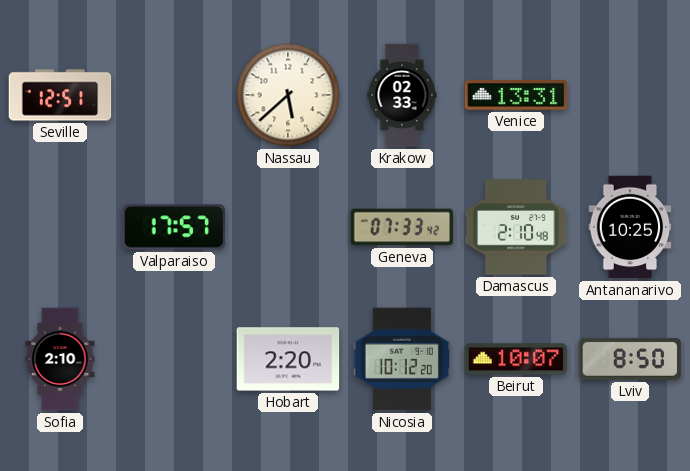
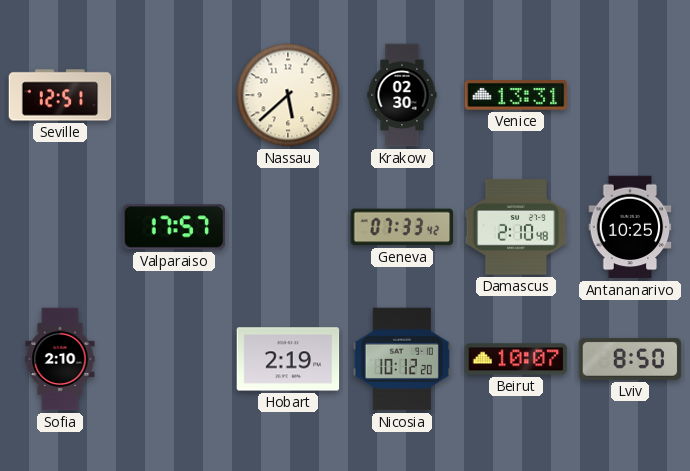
Krakow: 02:33 -> 02:30 (402, 95)
Hobart: 2:20 -> 2:19 (288, 359)
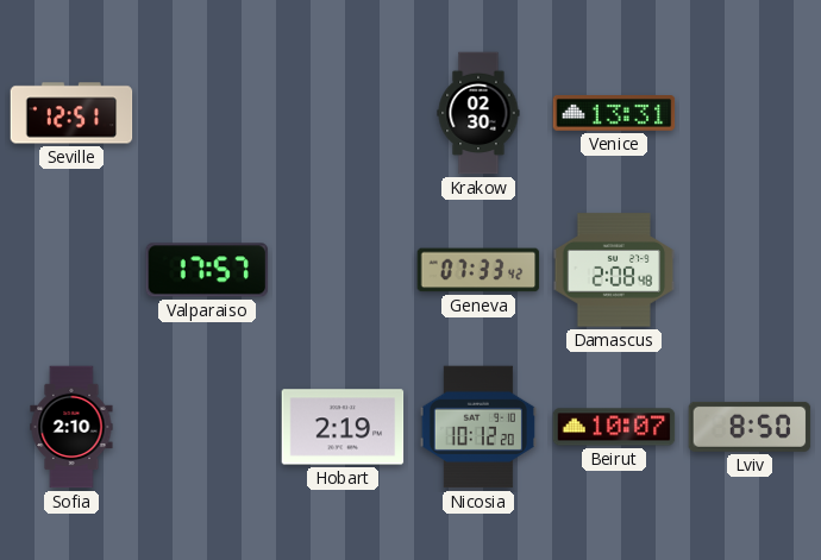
Nassau: 5:38 -> none (288, 95)
Damascus: 2:10 -> 2:08 (614, 270)
Antananarivo: 10:25 -> none (630, 227)
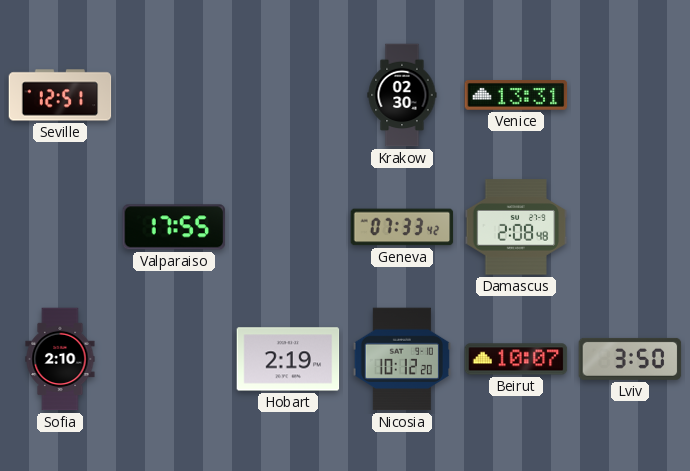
Valparaiso: 17:57 -> 17:55 (174, 227)
Lviv: 8:50 -> 3:50 (630, 359)
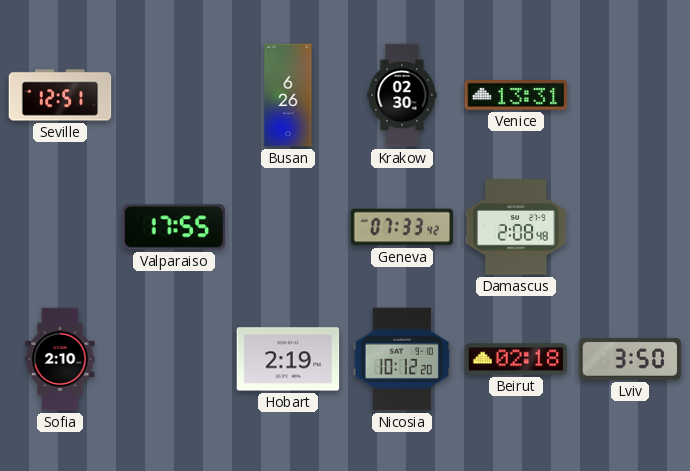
Busan: none -> 6:26 (288, 95)
Beirut: 10:07 -> 02:18 (516, 359)
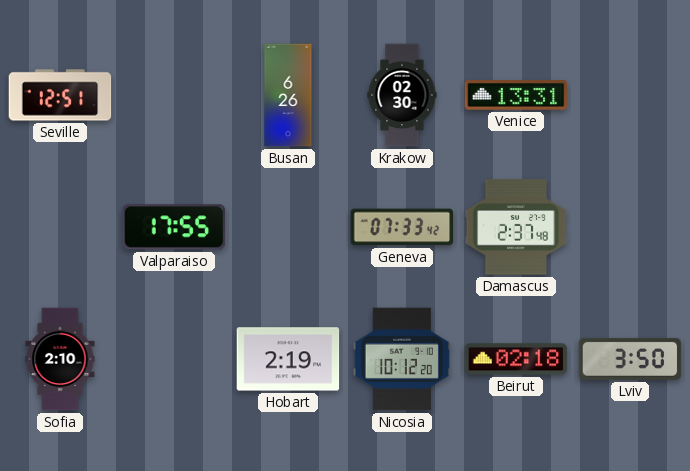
Damascus: 2:08 -> 2:37 (516, 227)
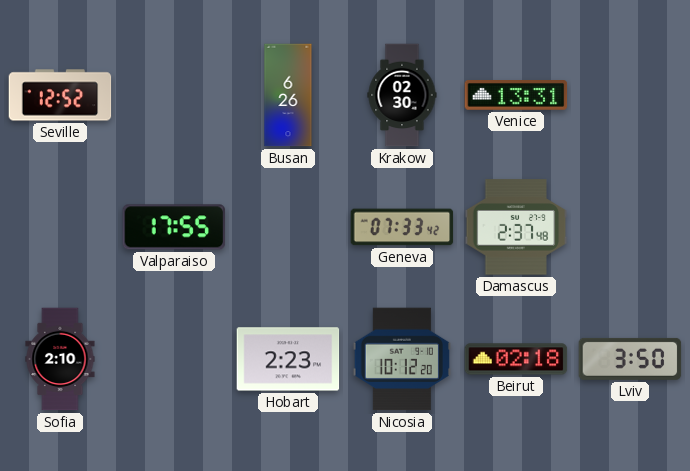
Seville: 12:51 -> 12:52 (60, 95)
Hobart: 2:19 -> 2:23 (288, 359)
